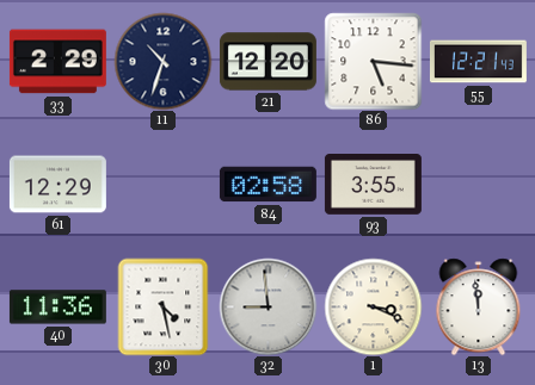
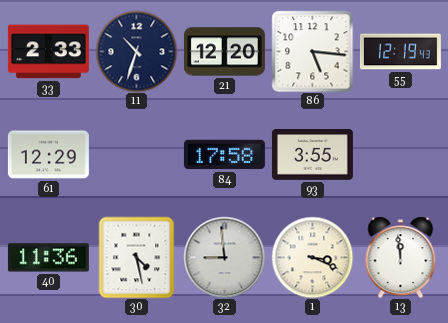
33: 2:29 -> 2:33 (48, 52)
55: 12:21 -> 12:19 (400, 52)
84: 02:58 -> 17:58 (224, 155)
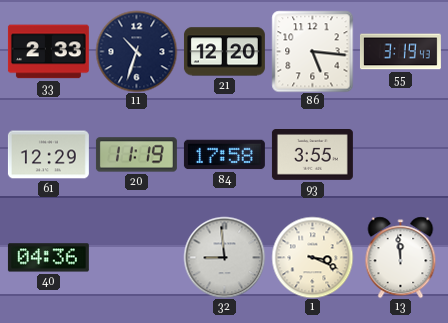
55: 12:19 -> 3:19 (400, 52)
20: none -> 11:19 (136, 155)
40: 11:36 -> 04:36 (48, 258)
30: 4:28 -> none (137, 257)
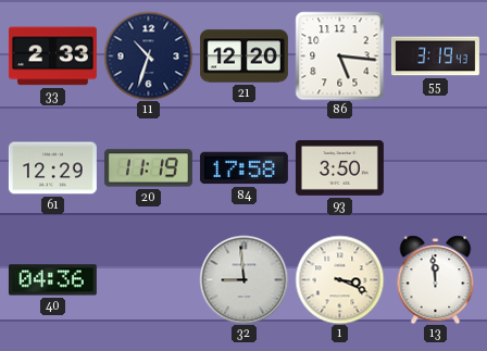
93: 3:55 -> 3:50 (339, 168)
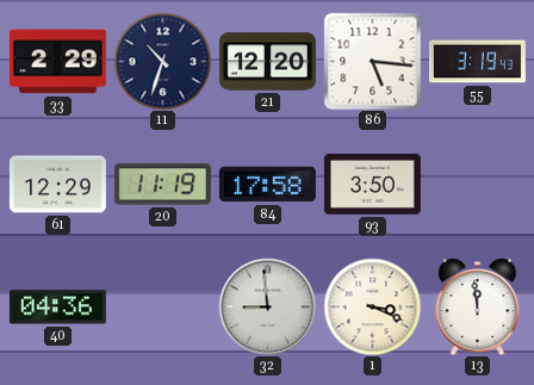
33: 2:33 -> 2:29 (57, 62)
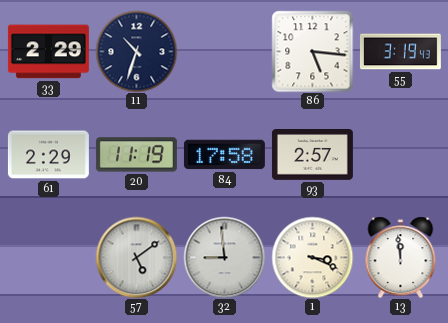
21: 12:20 -> none (267, 62)
61: 12:29 -> 2:29 (48, 155)
93: 3:50 -> 2:57 (312, 155)
40: 04:36 -> none (57, 308)
57: none -> 5:09 (136, 257)
